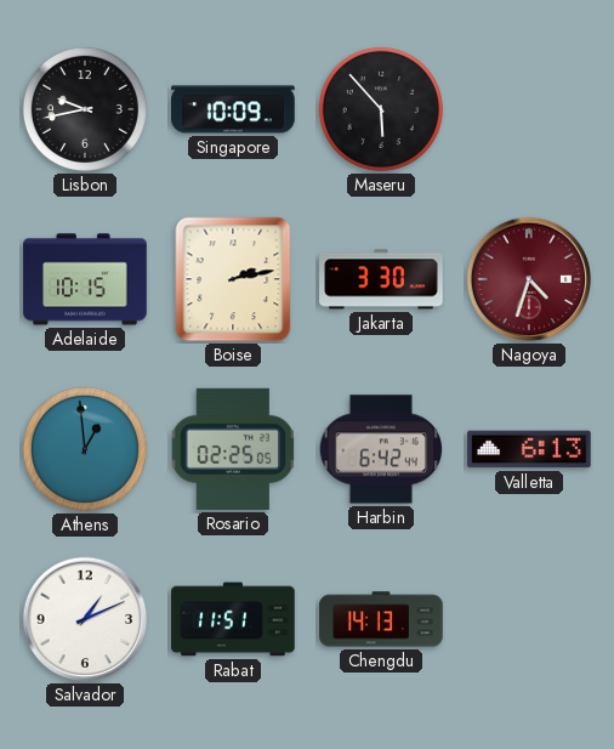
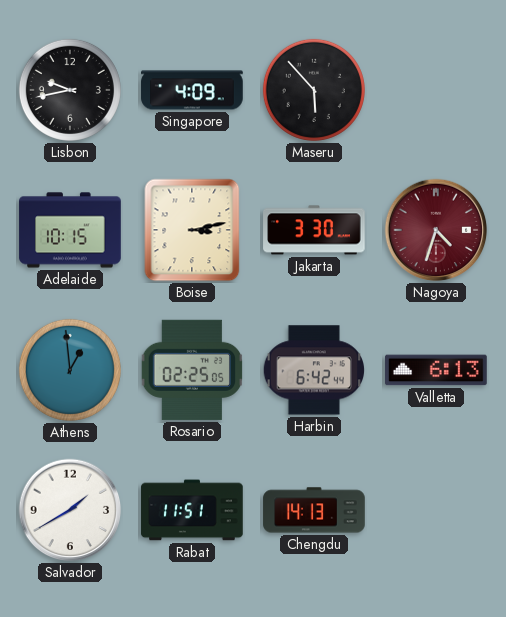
Singapore: 10:09 -> 4:09 (192, 90)
Boise: 2:13 -> 3:13 (192, 230)
Salvador: 1:11 -> 1:40 (70, 510)
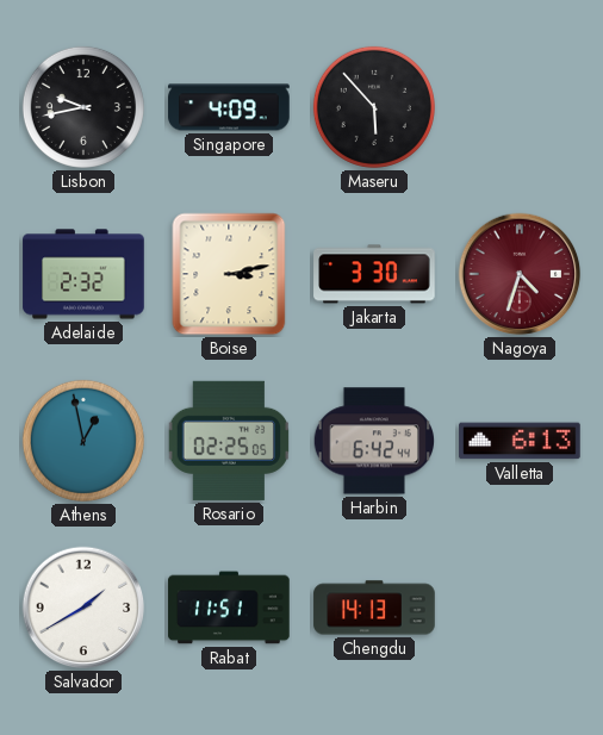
Adelaide: 10:15 -> 2:32 (83, 274)
Athens: 12:59 -> 12:58 (83, 441)
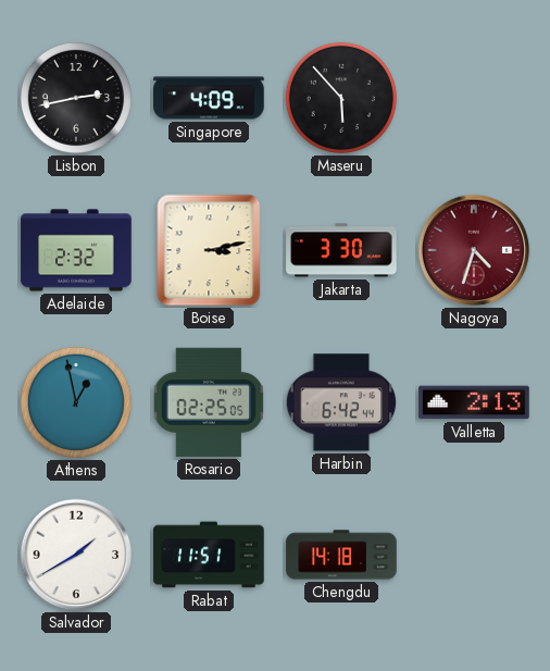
Lisbon: 9:43 -> 2:43 (76, 98)
Valletta: 6:13 -> 2:13 (474, 402)
Chengdu: 14:13 -> 14:18 (341, 555)
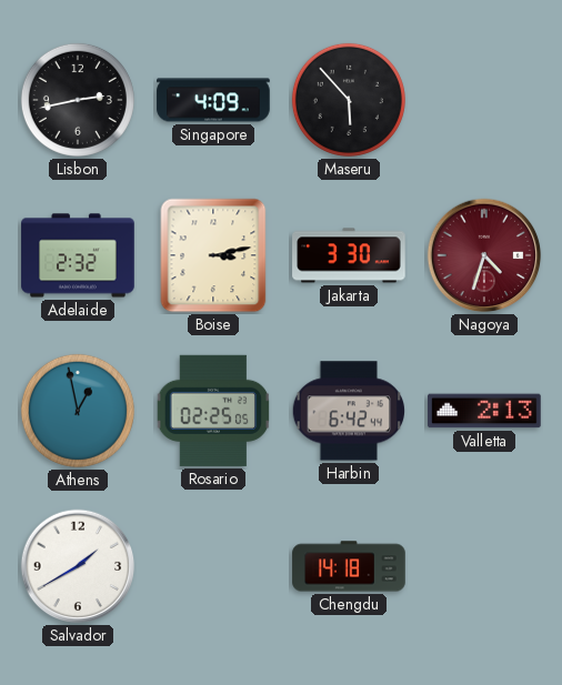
Rabat: 11:51 -> none (209, 555)
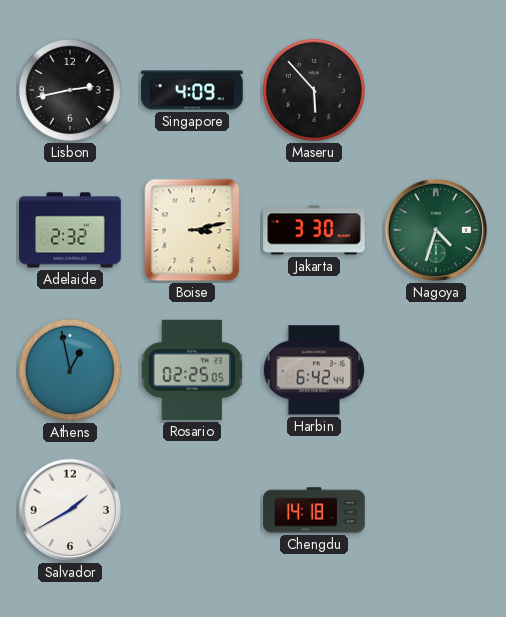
Nagoya dial: burgundy -> green (436, 230)
Valletta: 2:13 -> none (484, 411)
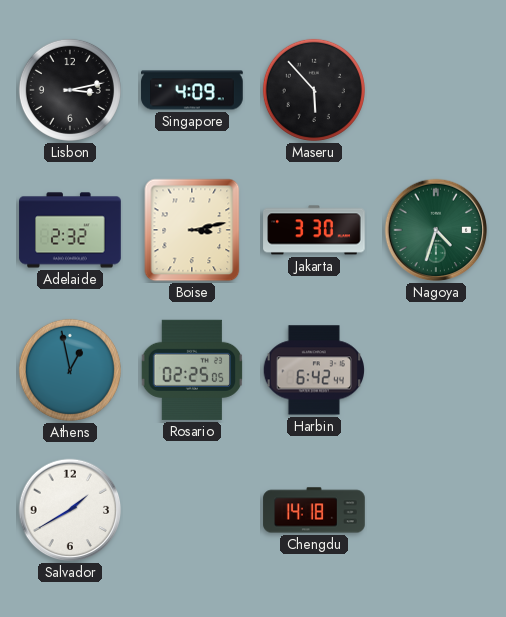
Lisbon: 2:43 -> 3:13 (70, 90)
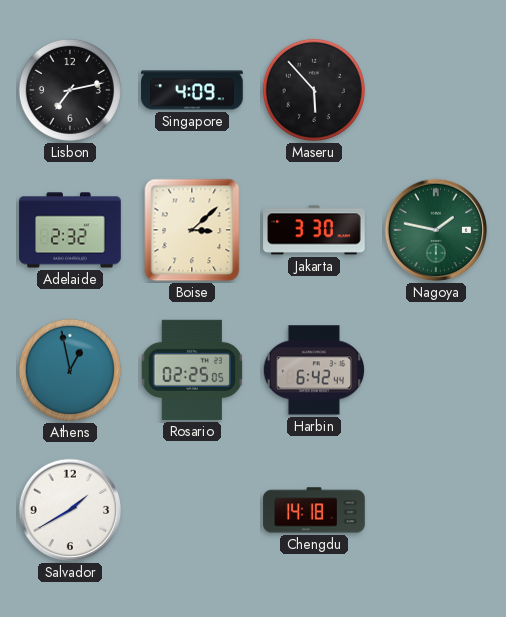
Lisbon: 3:13 -> 7:13 (70, 90)
Boise: 3:13 -> 3:08 (192, 230)
Nagoya: 4:33 -> 1:47 (436, 230)
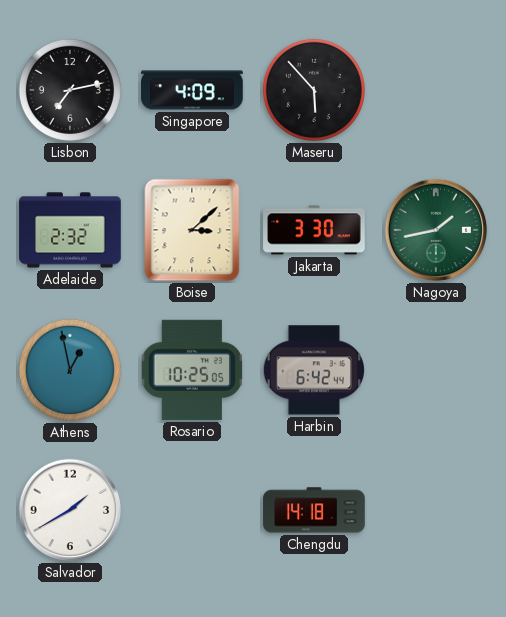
Nagoya: 1:47 -> 1:43 (436, 230)
Rosario: 02:25 -> 10:25 (192, 370)
